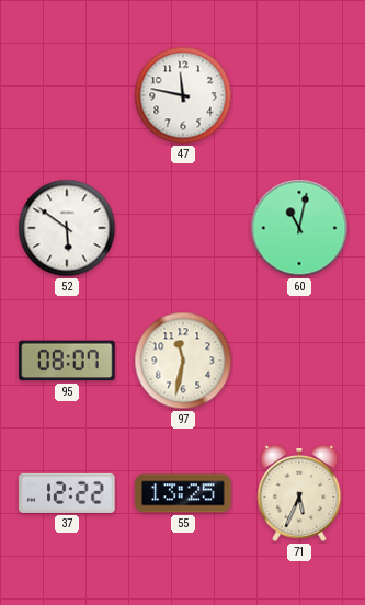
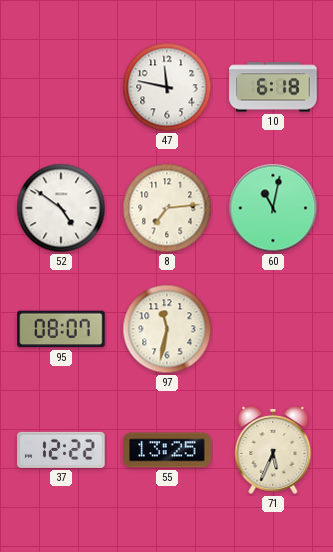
10: none -> 6:18 (273, 87)
52: 5:51 -> 4:51 (61, 208)
8: none -> 7:14 (167, 208)
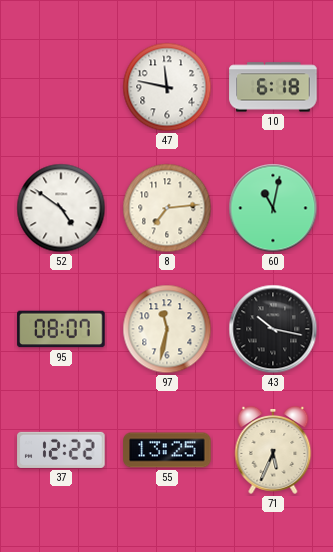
43: none -> 10:17 (273, 329)
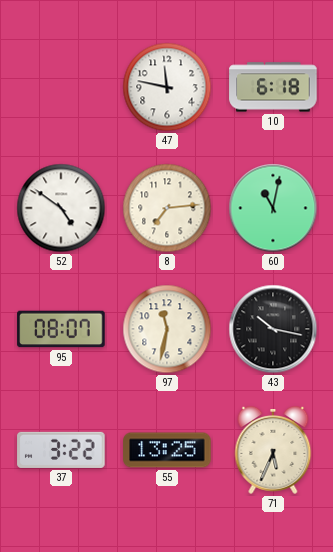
37: 12:22 -> 3:22 (61, 450)
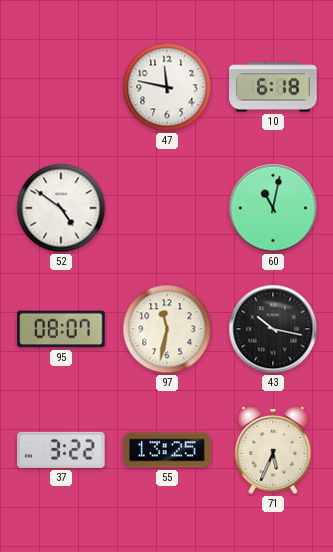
8: 7:14 -> none (167, 208)
